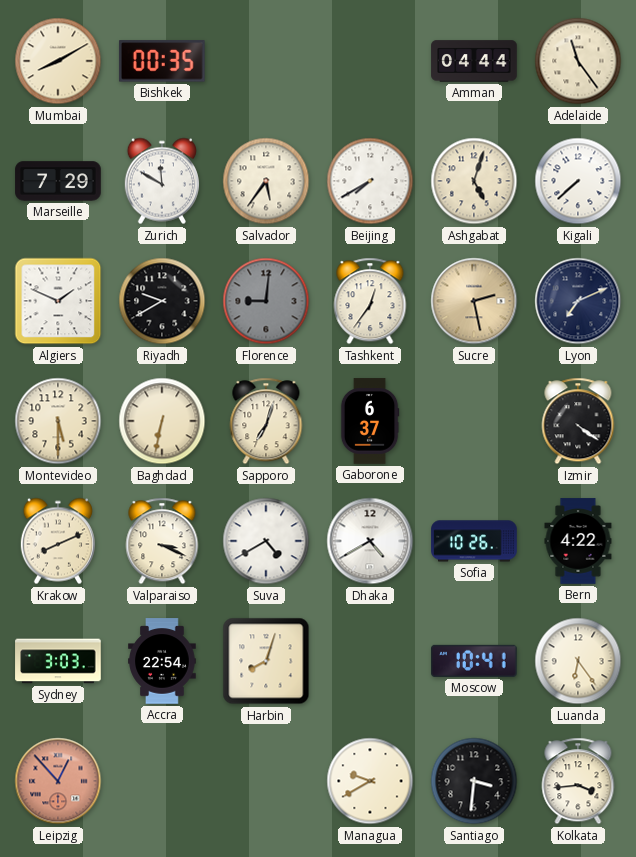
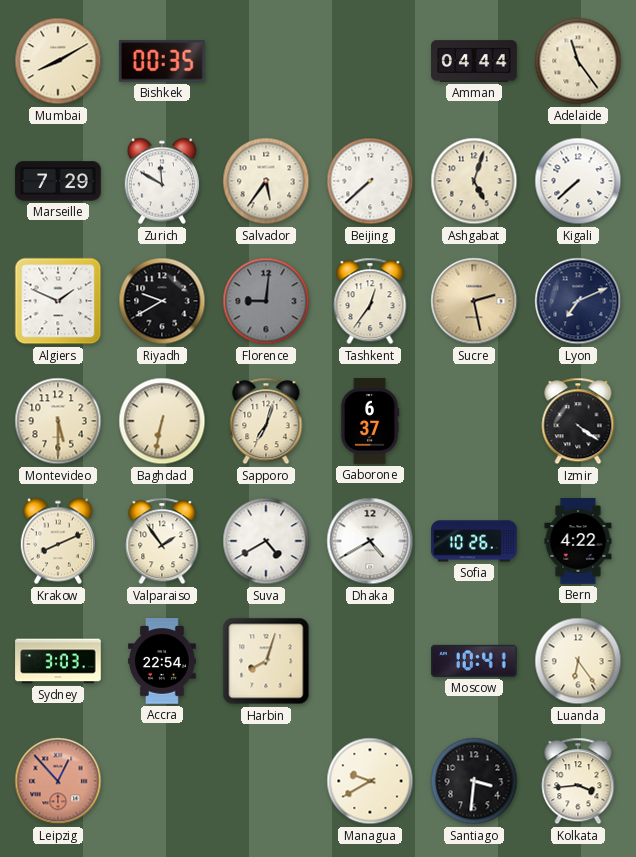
Beijing: 7:40 -> 7:38 (370, 181)
Valparaiso: 3:19 -> 1:54 (162, 541)
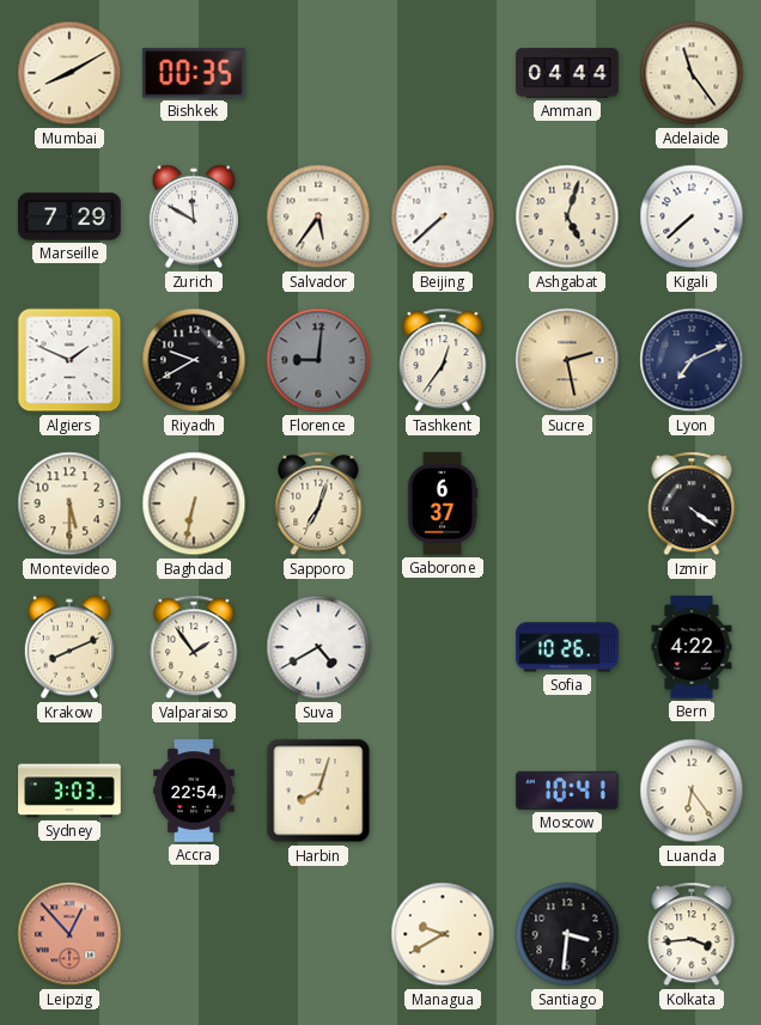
Dhaka: 4:40 -> none (370, 541)
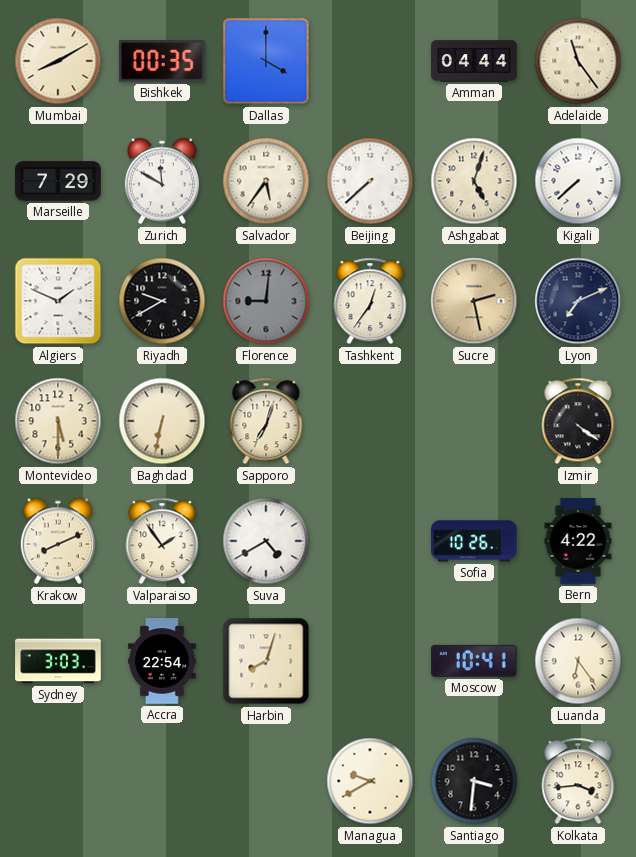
Dallas: none -> 4:00 (266, 61)
Gaborone: 6:37 -> none (443, 504)
Leipzig: 12:53 -> none (69, 934)
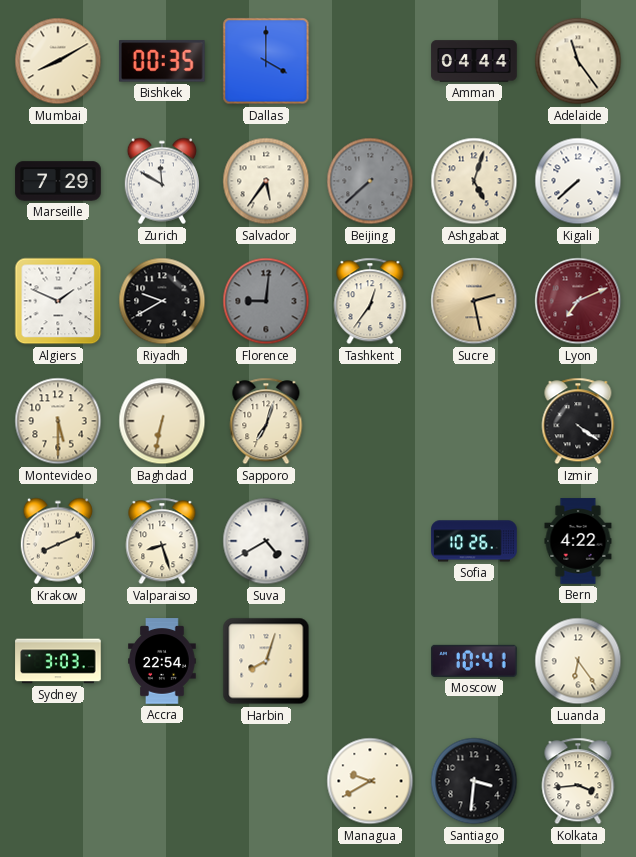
Beijing dial: white -> grey (370, 181)
Lyon dial: navy -> burgundy (578, 301)
Valparaiso: 1:54 -> 8:27 (162, 541)
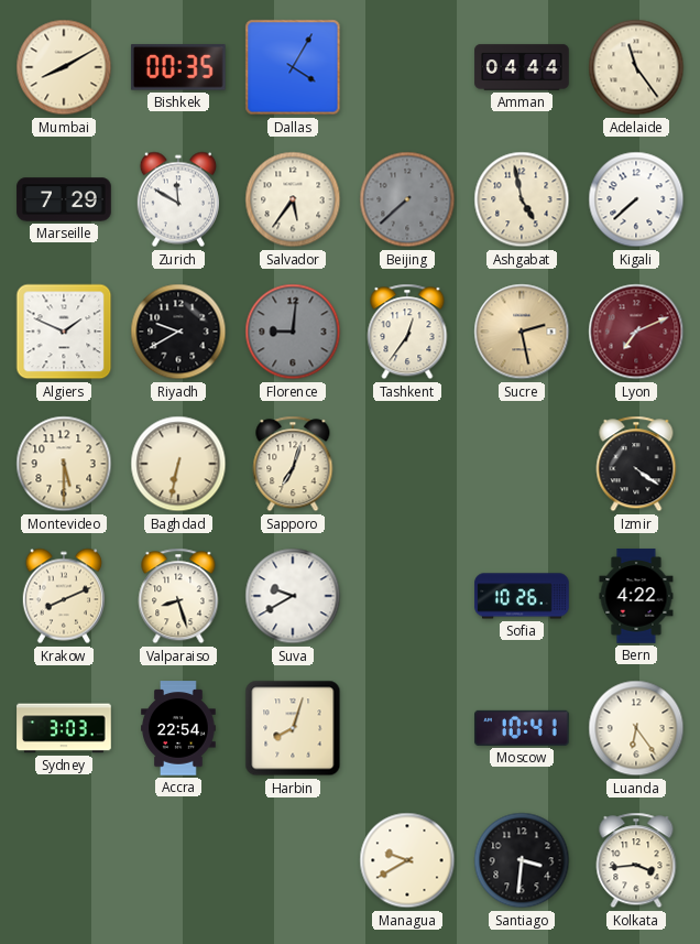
Dallas: 4:00 -> 4:05 (293, 67)
Ashgabat: 5:03 -> 4:58 (522, 199)
Suva: 4:40 -> 9:40 (293, 596)
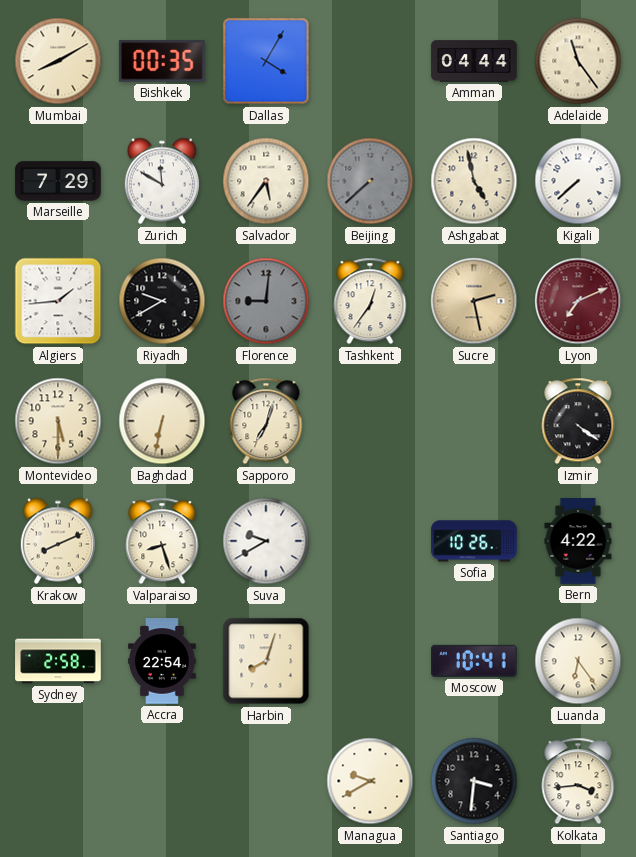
Algiers: 1:49 -> 1:44 (58, 301)
Sydney: 3:03 -> 2:58 (58, 661)
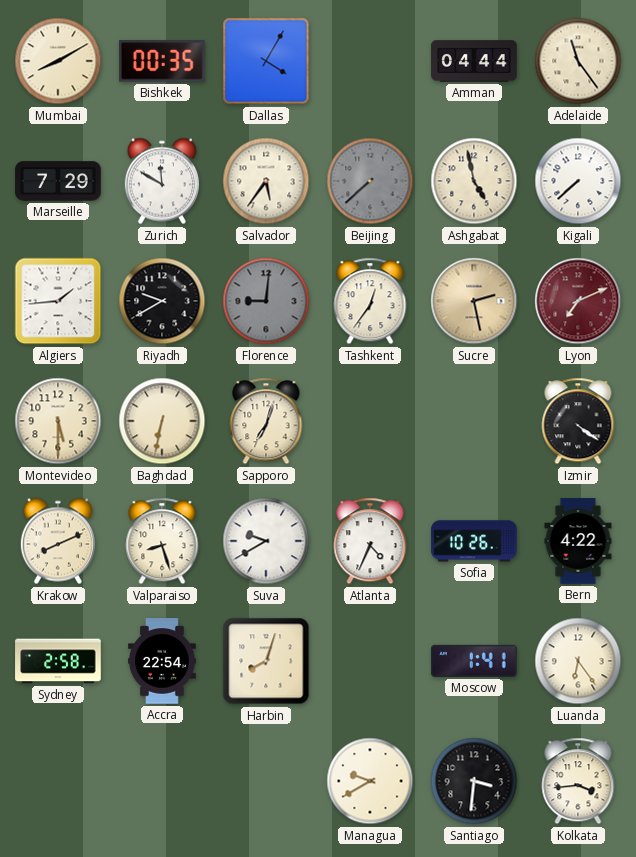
Atlanta: none -> 4:34 (370, 541)
Moscow: 10:41 -> 1:41 (474, 661)
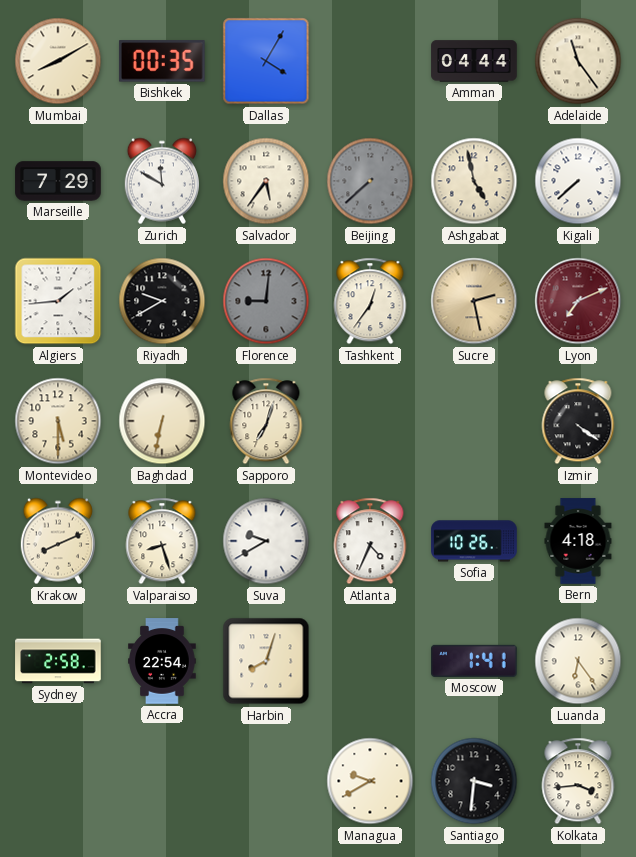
Bern: 4:22 -> 4:18 (578, 541)
